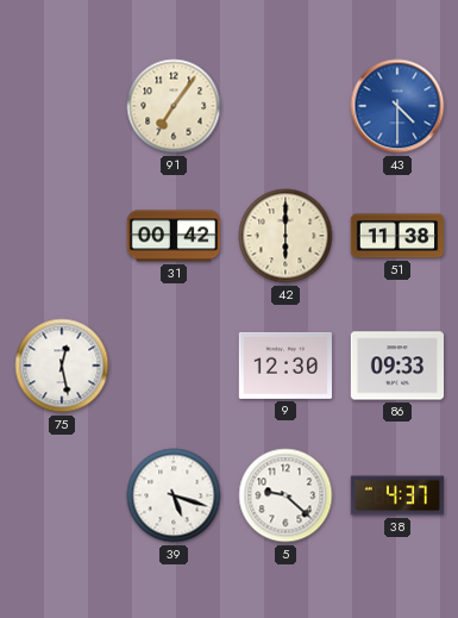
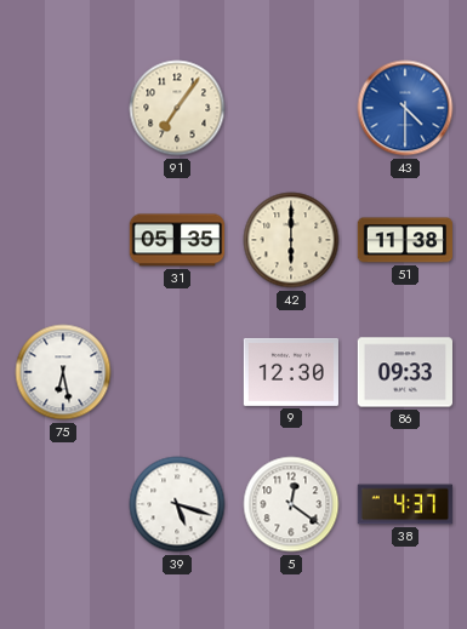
31: 00:42 -> 05:35 (177, 240)
75: 12:28 -> 6:28 (63, 372)
5: 9:22 -> 12:21 (291, 504)
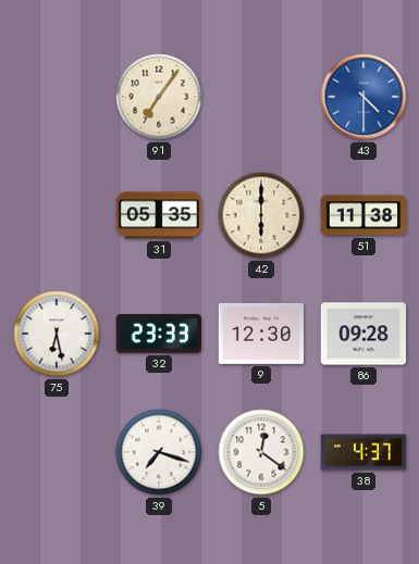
32: none -> 23:33 (159, 334)
86: 09:33 -> 09:28 (363, 334)
39: 5:18 -> 7:18 (159, 452)
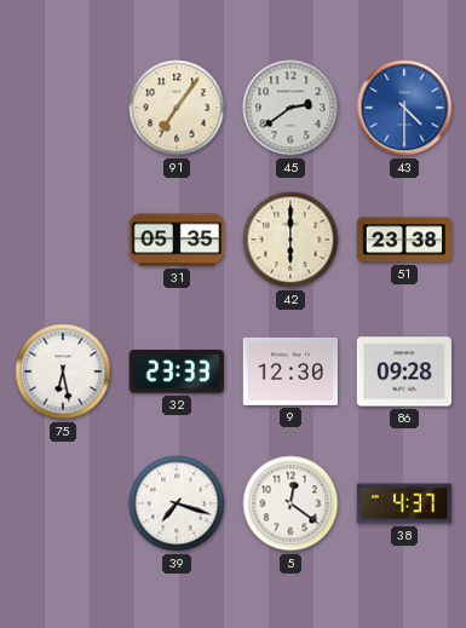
45: none -> 2:39 (290, 108)
51: 11:38 -> 23:38 (404, 240)
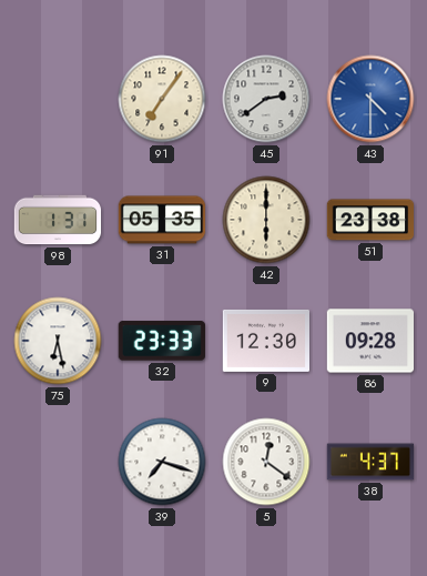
98: none -> 1:31 (58, 220)
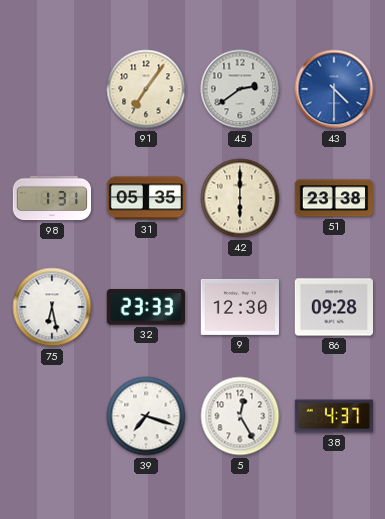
5: 12:21 -> 12:25 (240, 416)
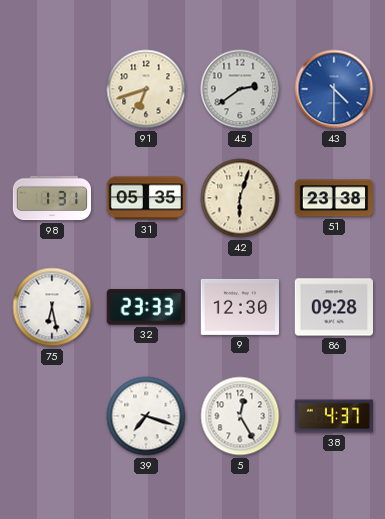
91: 7:06 -> 6:42 (146, 89)
42: 6:00 -> 6:03 (240, 198)
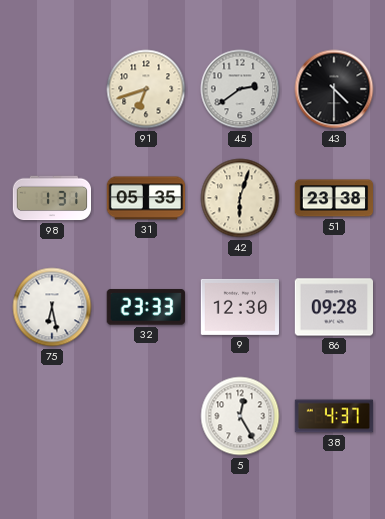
43 dial: blue -> black (334, 89)
39: 7:18 -> none (146, 416)
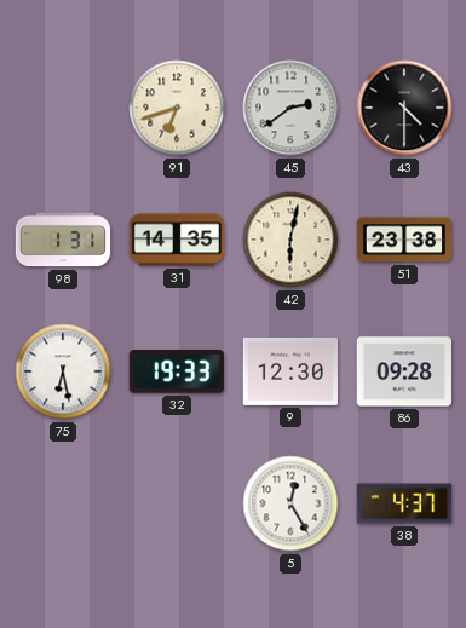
31: 05:35 -> 14:35 (177, 240)
42: 6:03 -> 6:02 (290, 240)
32: 23:33 -> 19:33 (177, 371)
